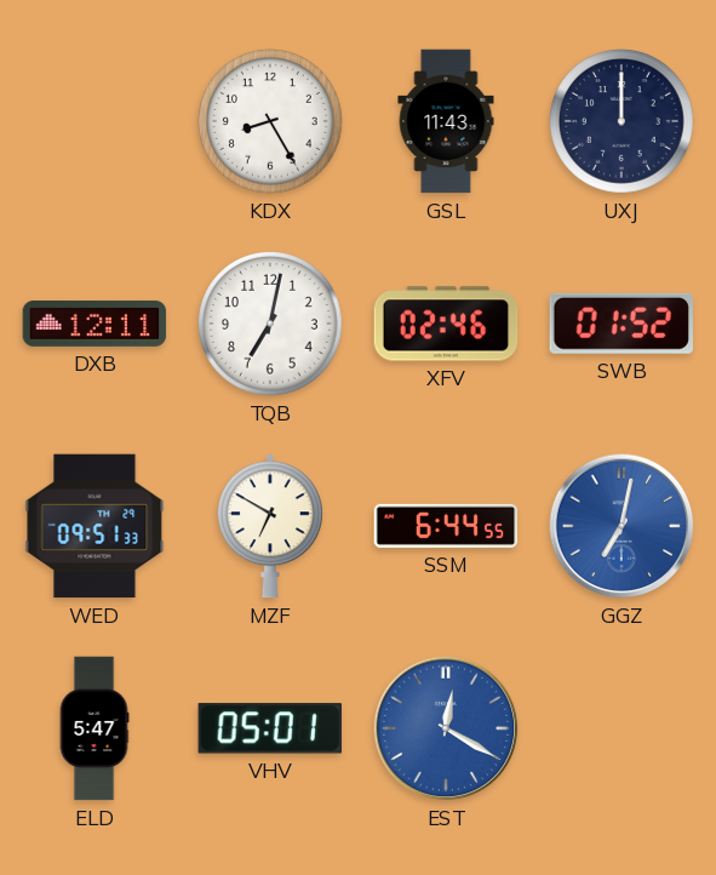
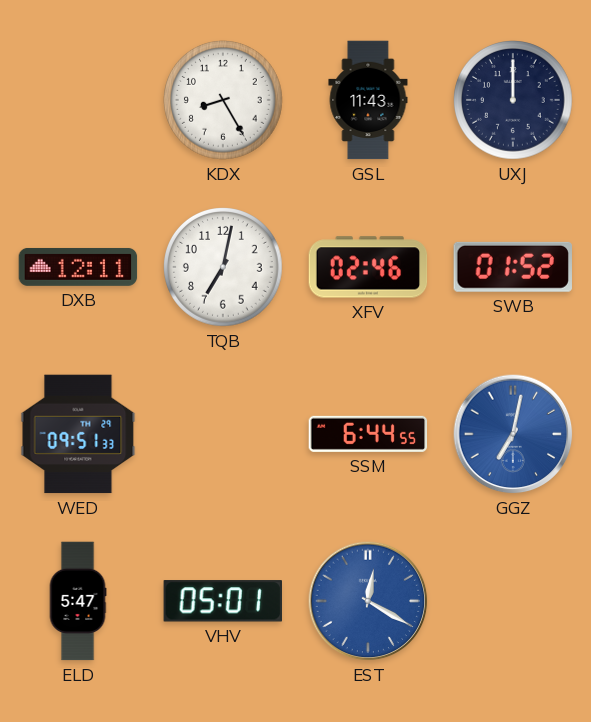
MZF: 6:50 -> none (270, 526)
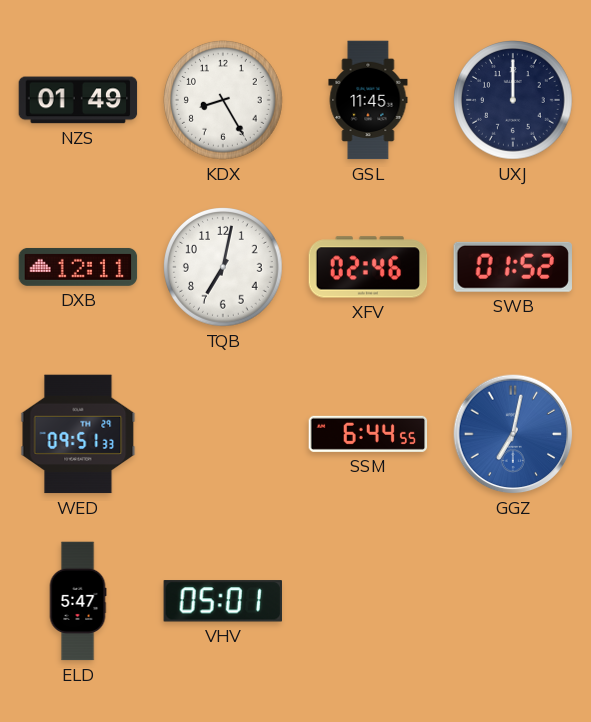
NZS: none -> 01:49 (78, 100)
GSL: 11:43 -> 11:45 (368, 100)
EST: 12:20 -> none (368, 601)
